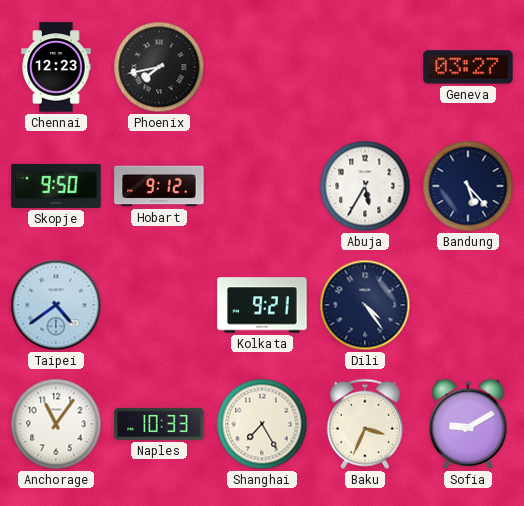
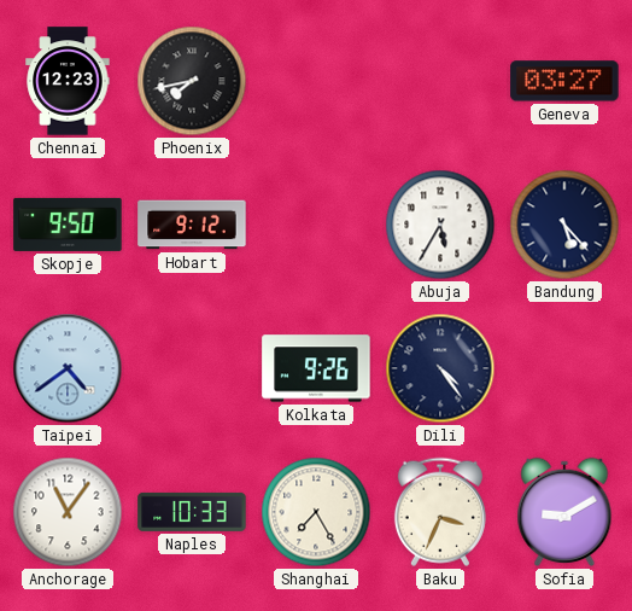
Kolkata: 9:21 -> 9:26 (316, 368)
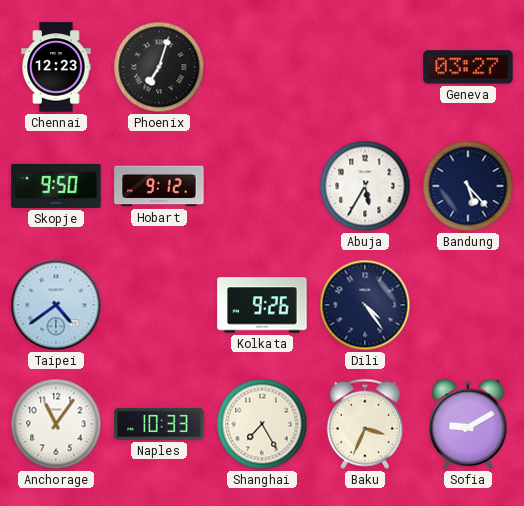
Phoenix: 7:43 -> 7:03 (159, 67)
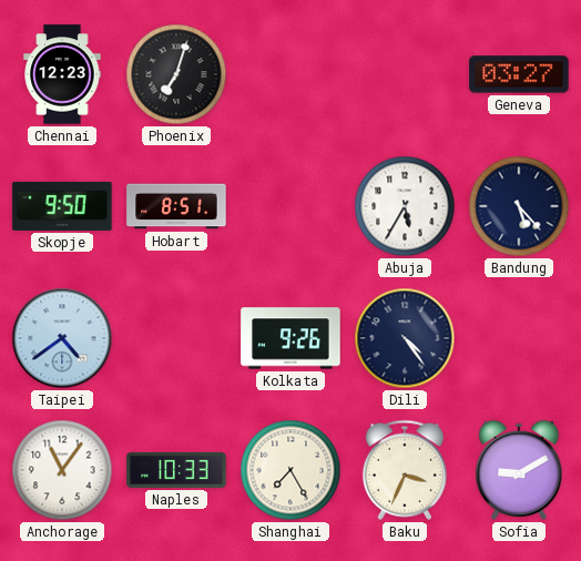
Hobart: 9:12 -> 8:51 (176, 206)
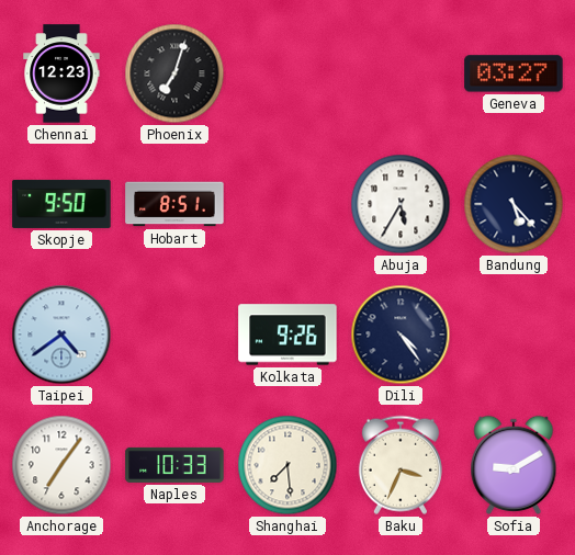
Anchorage: 11:06 -> 7:06 (61, 465)
Shanghai: 7:25 -> 7:29 (287, 465)
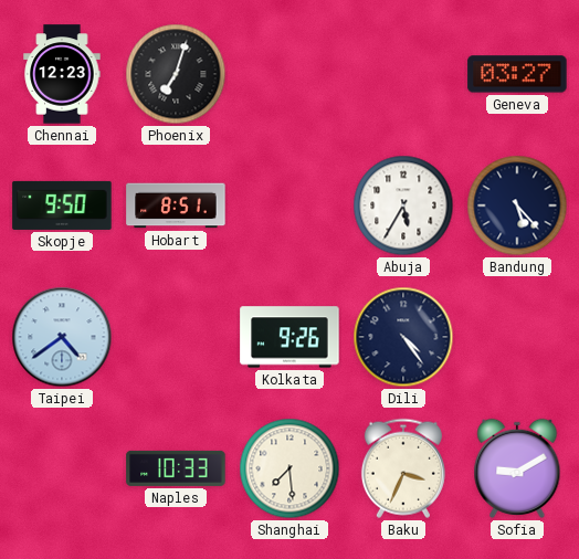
Anchorage: 7:06 -> none (61, 465)
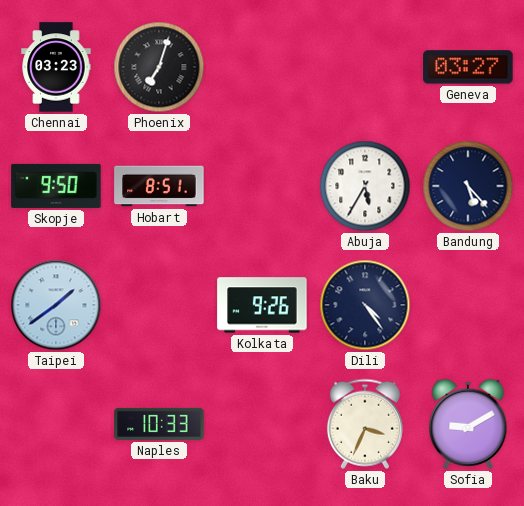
Chennai: 12:23 -> 03:23 (56, 67)
Taipei: 4:39 -> 1:39 (56, 305)
Shanghai: 7:29 -> none (289, 468)
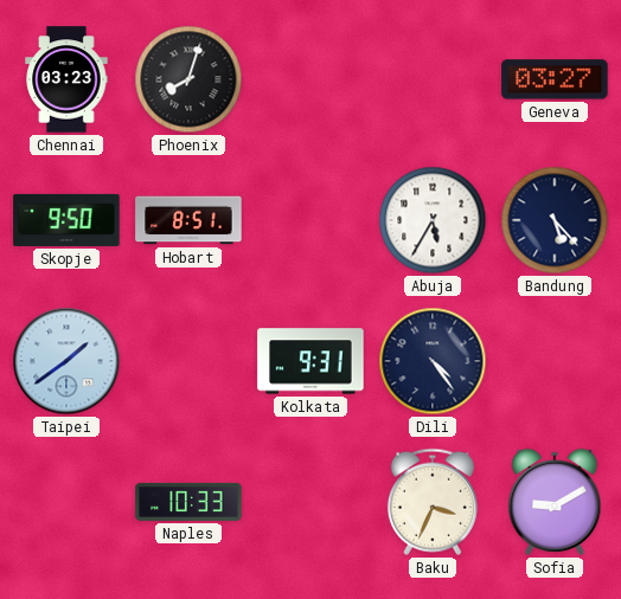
Phoenix: 7:03 -> 8:03 (188, 79)
Kolkata: 9:26 -> 9:31 (310, 361)
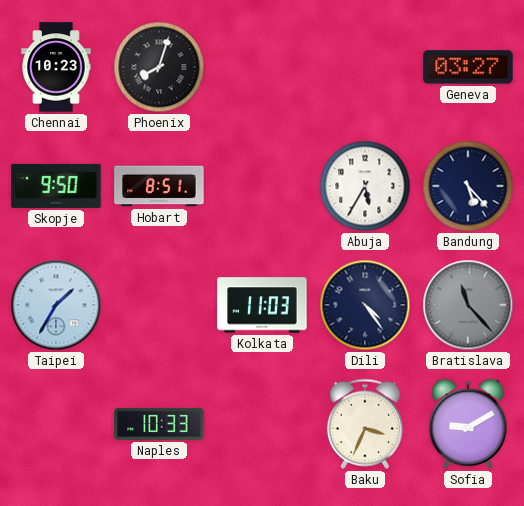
Chennai: 03:23 -> 10:23 (56, 67)
Taipei: 1:39 -> 1:35 (56, 305)
Kolkata: 9:31 -> 11:03 (262, 305)
Bratislava: none -> 11:23 (468, 305)
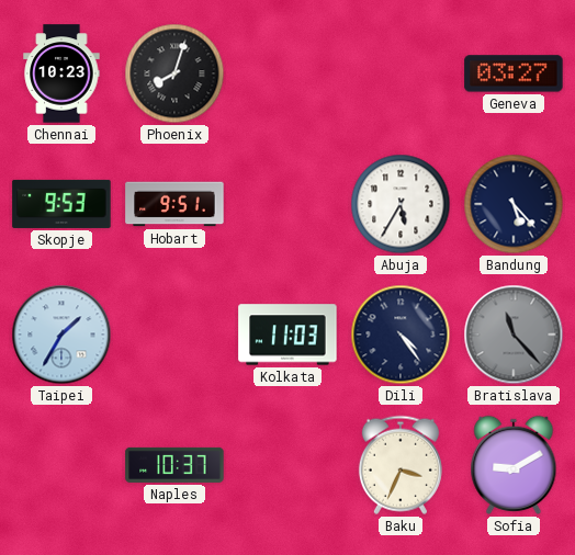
Skopje: 9:50 -> 9:53 (61, 204)
Hobart: 8:51 -> 9:51 (174, 204)
Naples: 10:33 -> 10:37 (174, 465)
